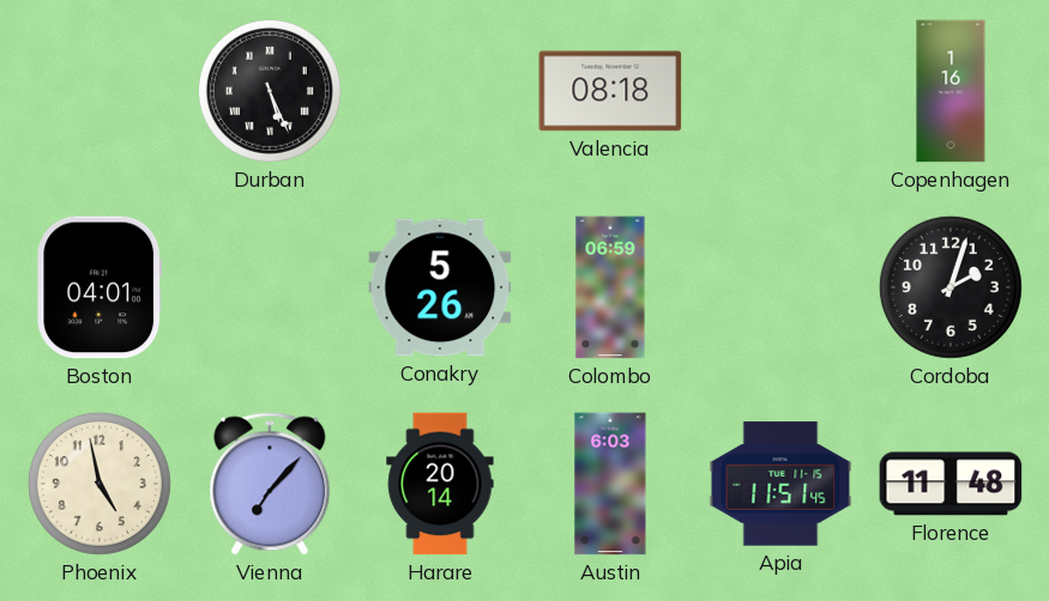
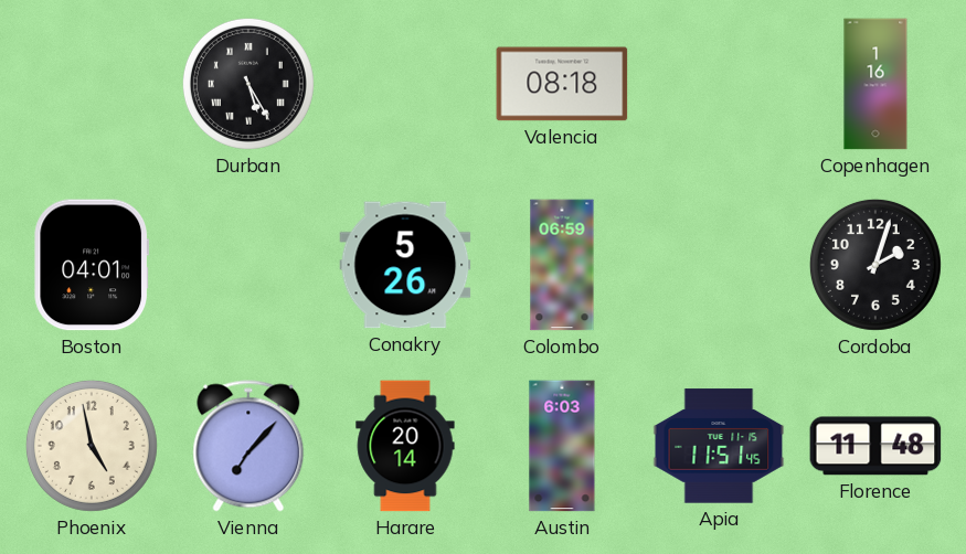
Durban: 5:26 -> 5:25 (248, 84)
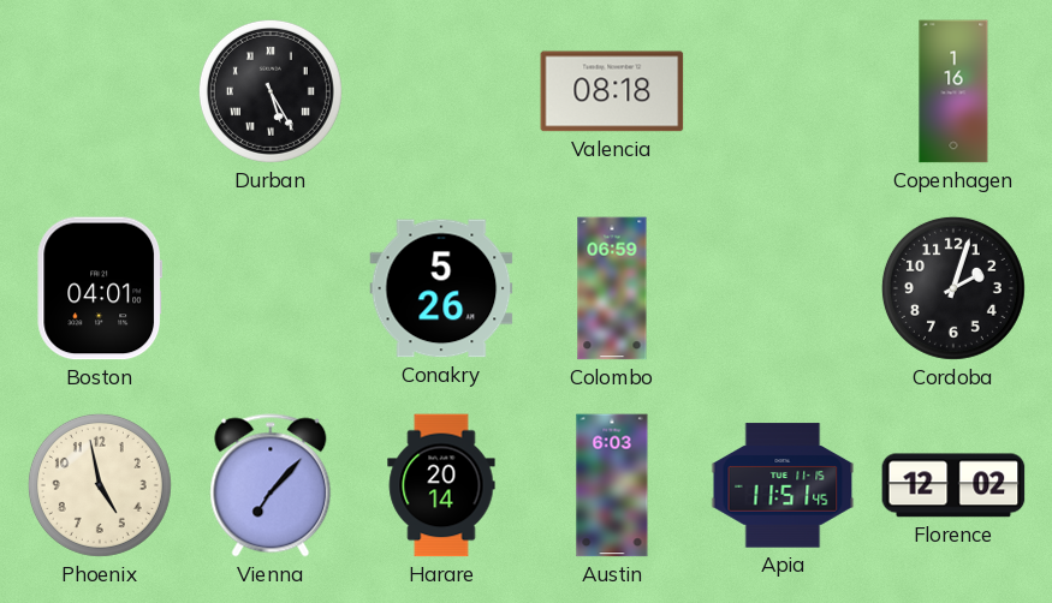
Florence: 11:48 -> 12:02 (953, 485)
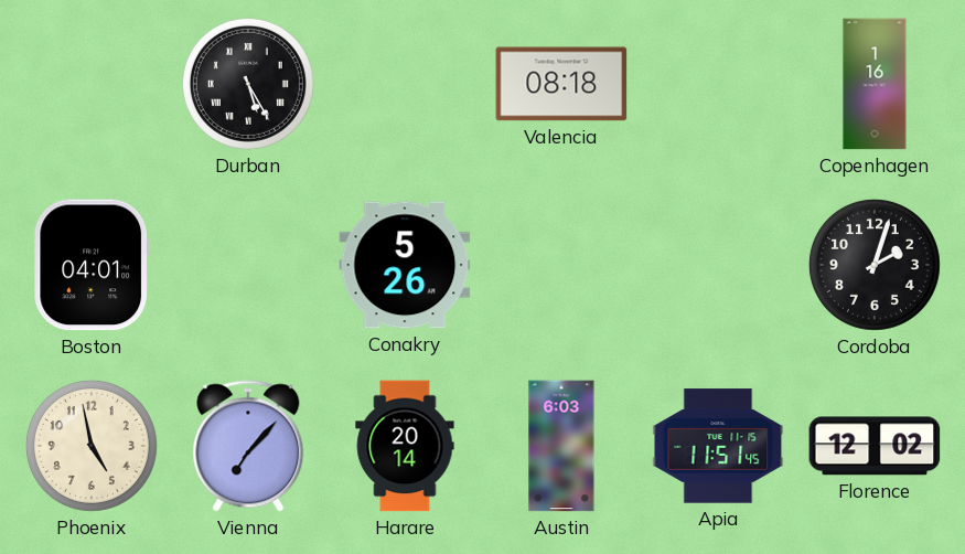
Colombo: 06:59 -> none (612, 288)
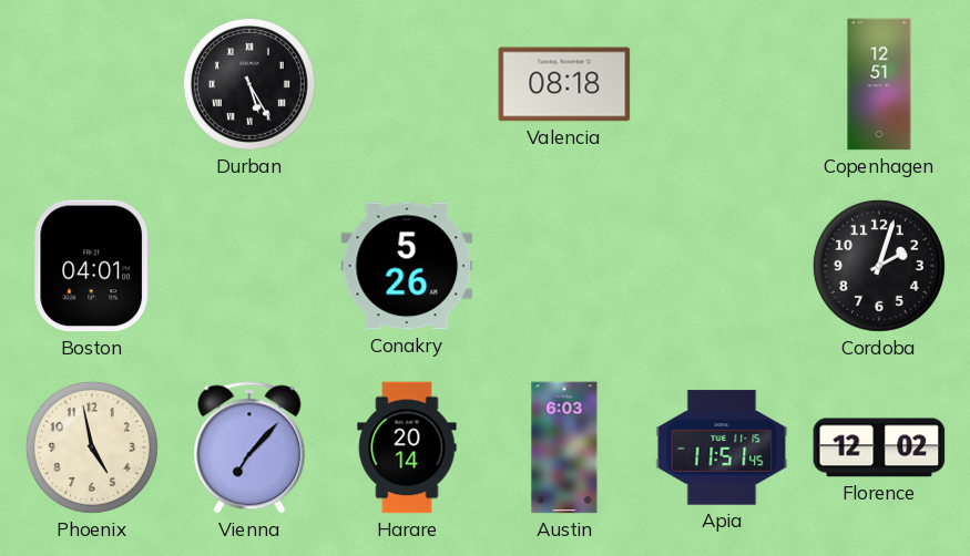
Copenhagen: 1:16 -> 12:51 (879, 84)
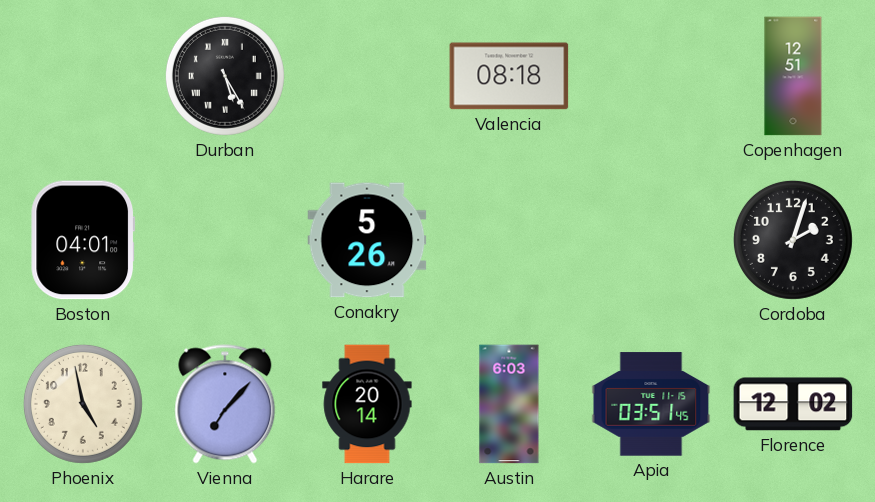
Apia: 11:51 -> 03:51 (651, 404)
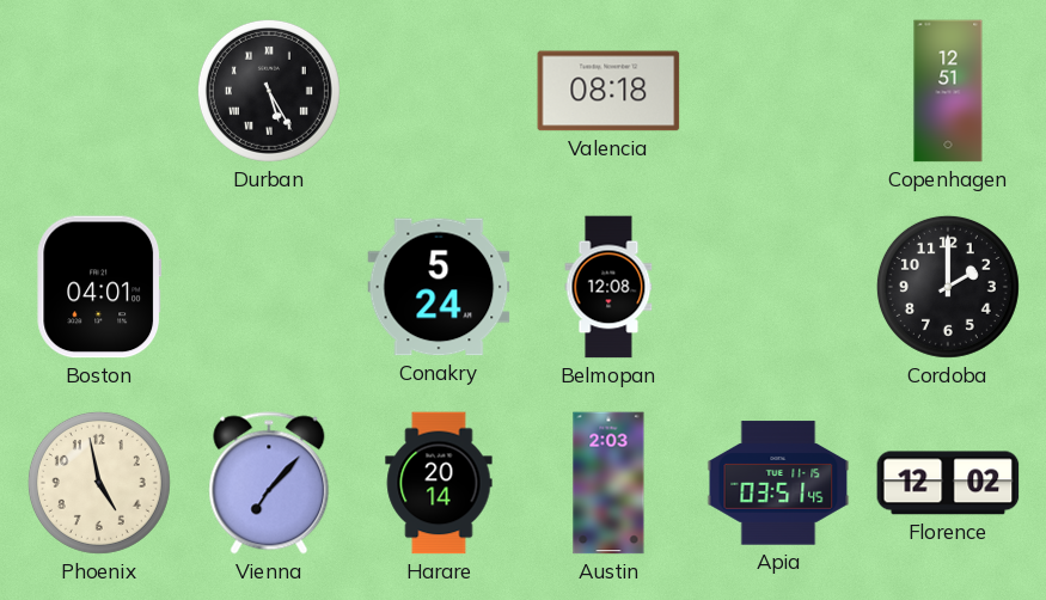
Conakry: 5:26 -> 5:24 (439, 287)
Belmopan: none -> 12:08 (608, 287)
Cordoba: 2:03 -> 2:00 (948, 287)
Austin: 6:03 -> 2:03 (608, 483)
